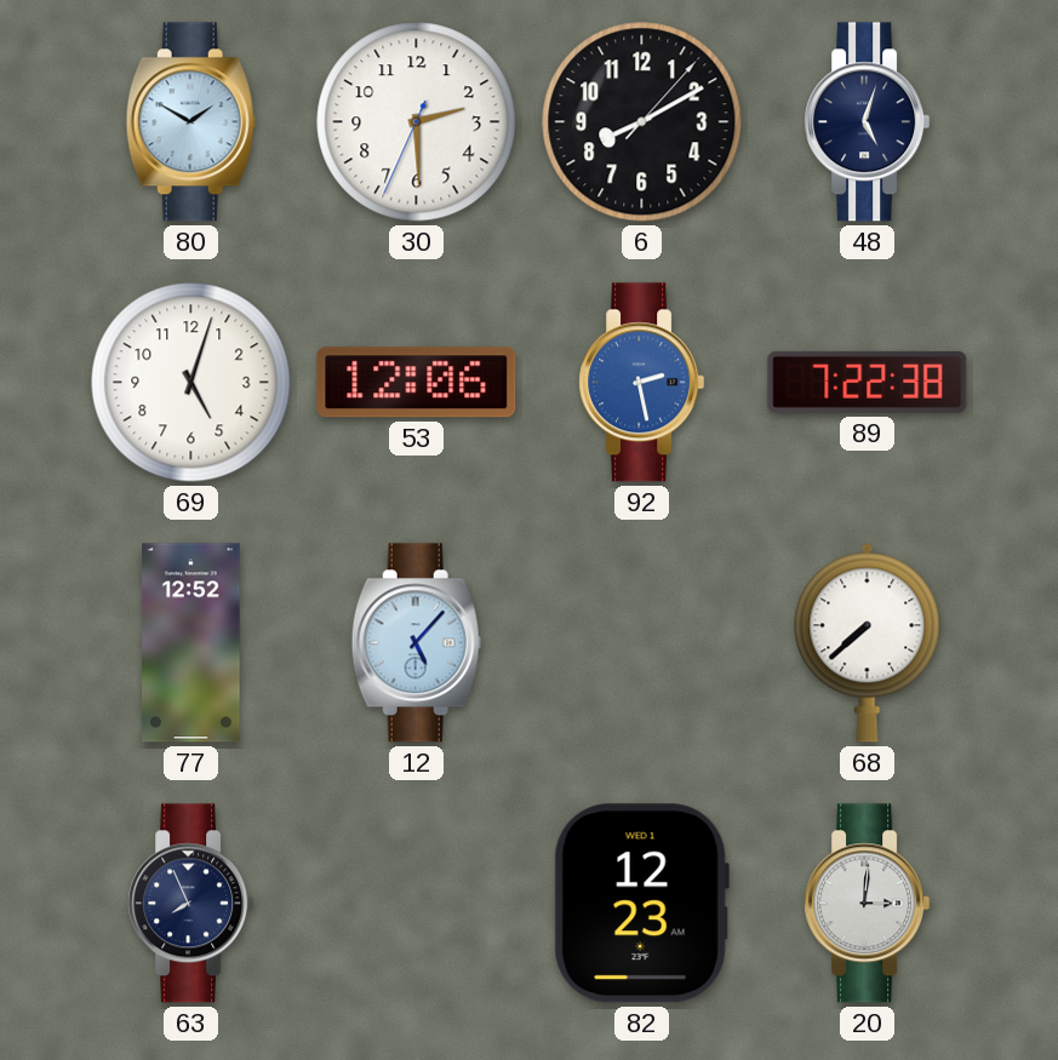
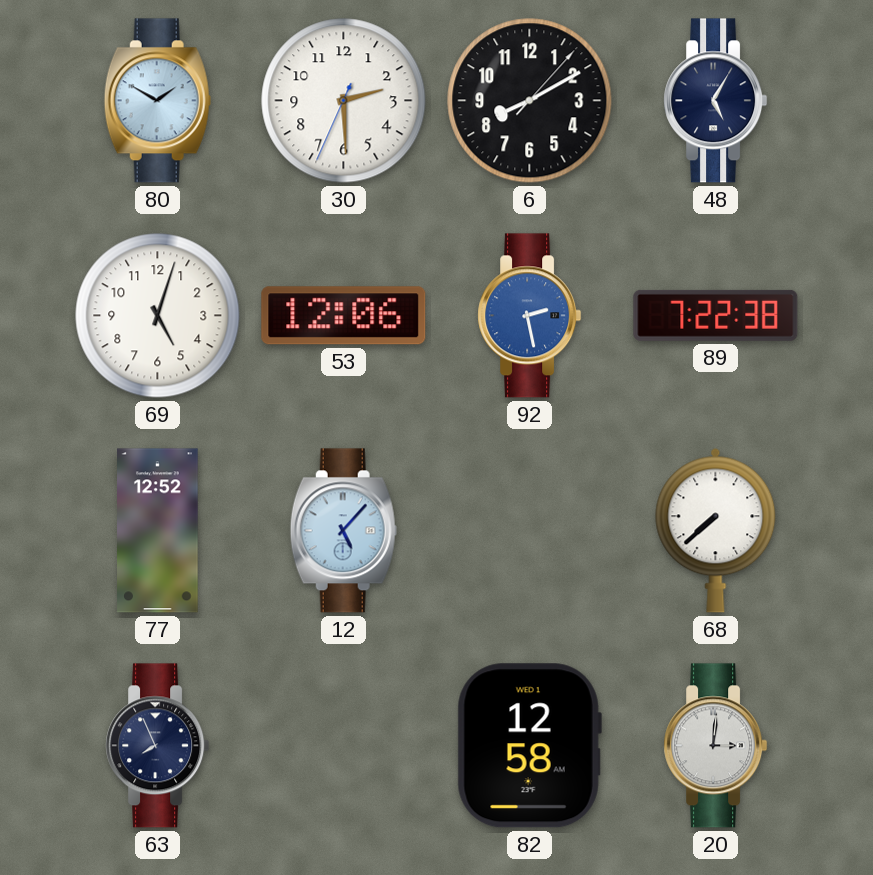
48: 5:03 -> 5:05 (716, 101)
82: 12:23 -> 12:58 (529, 746)
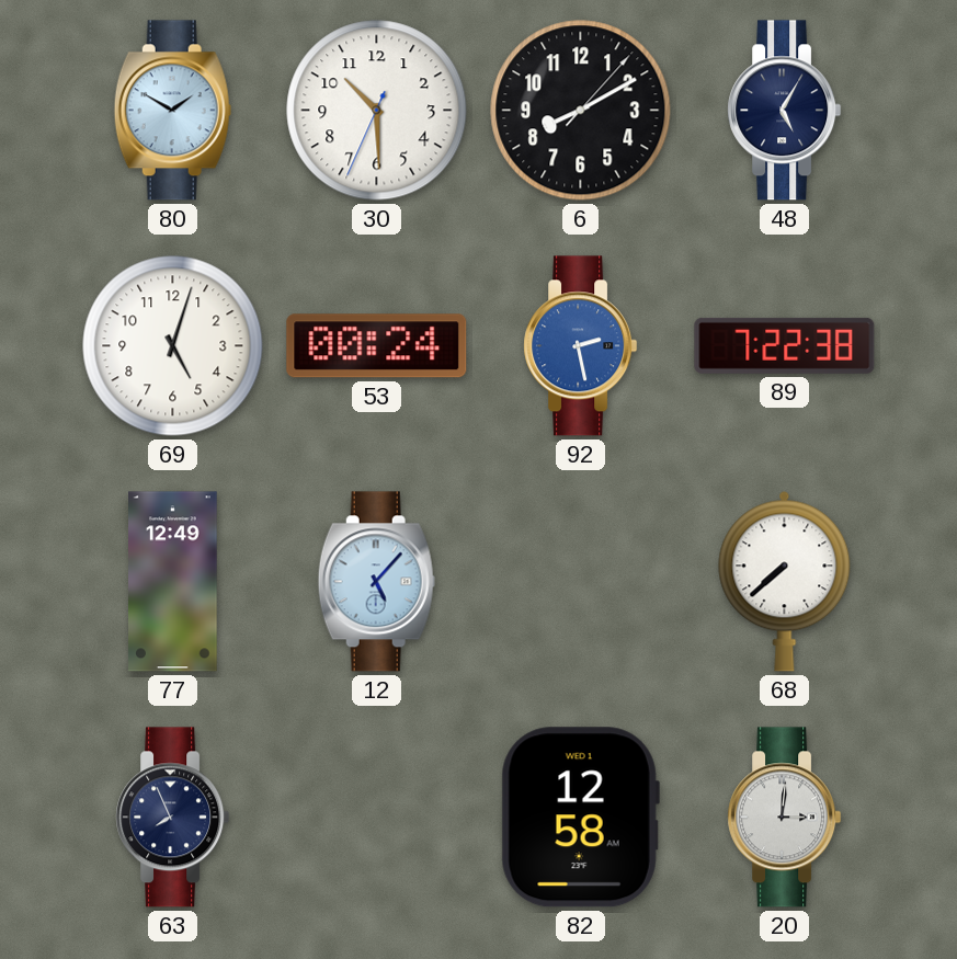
30: 2:29 -> 10:29 (377, 111)
53: 12:06 -> 00:24 (377, 346)
77: 12:52 -> 12:49 (173, 582)
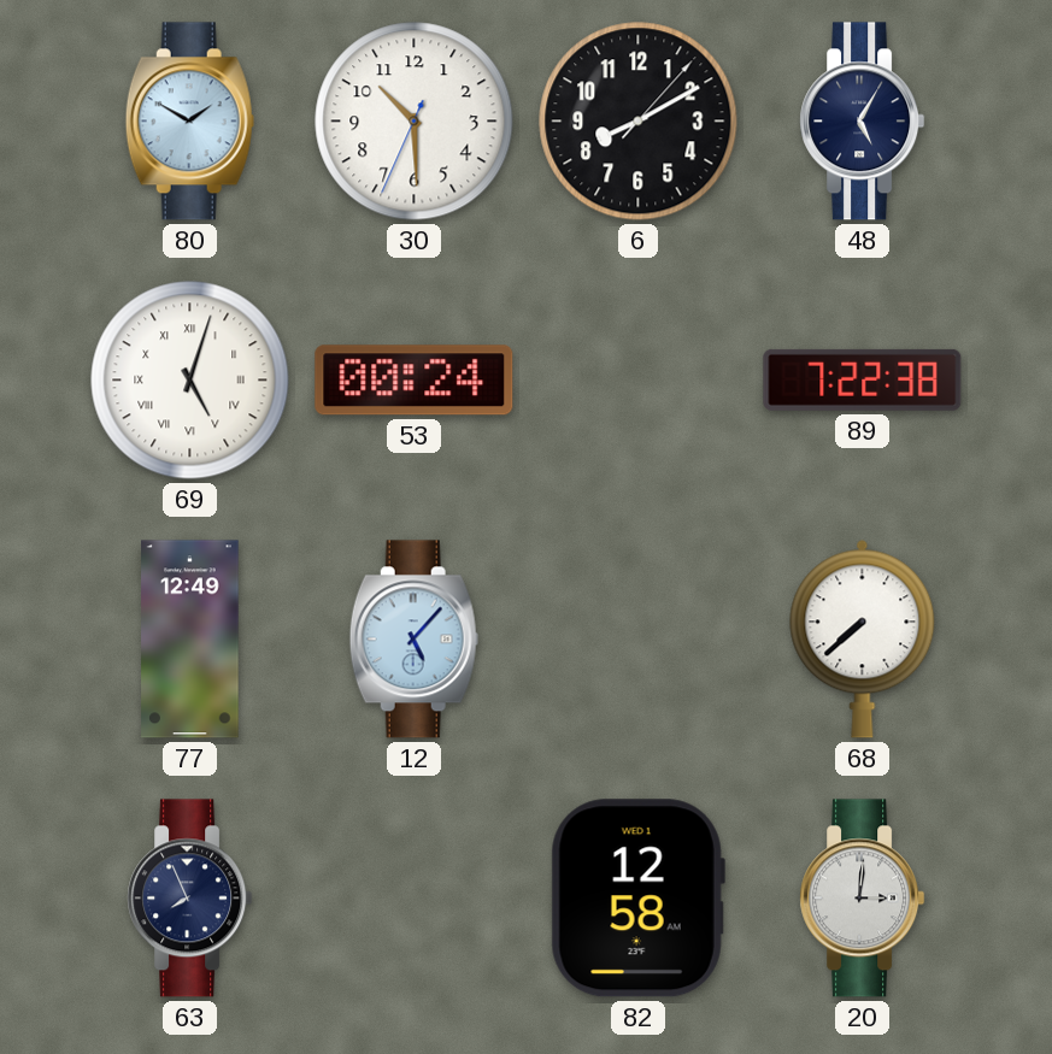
69 numerals: Arabic -> Roman (190, 381)
92: 2:28 -> none (581, 346)
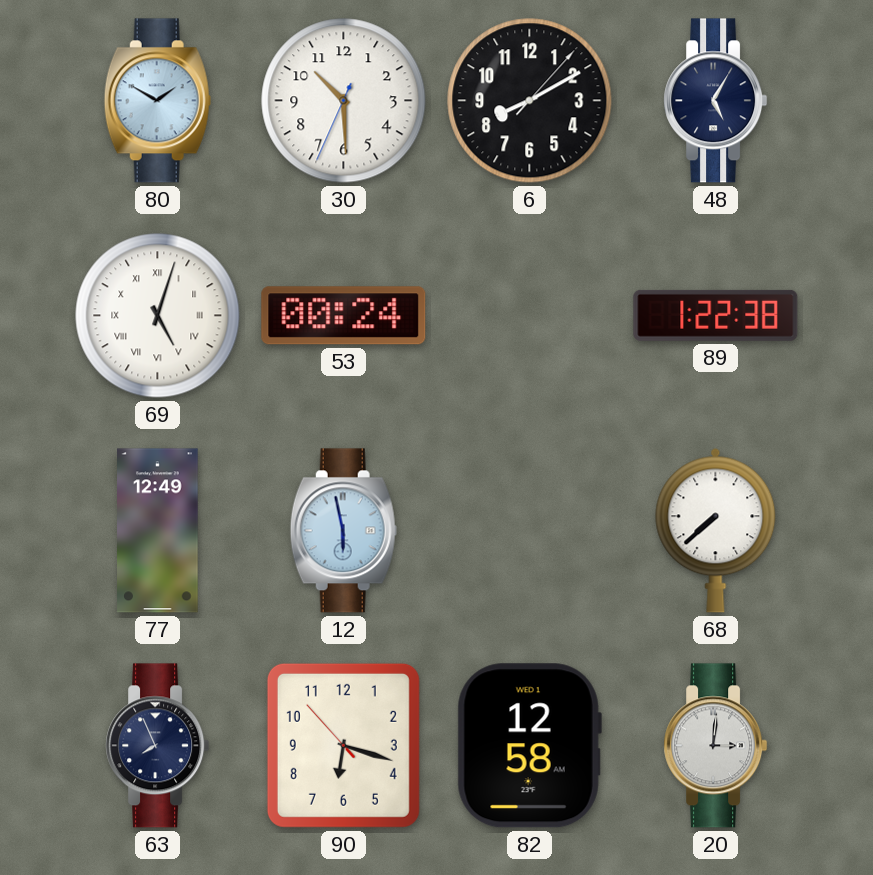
89: 7:22 -> 1:22 (716, 315)
12: 5:07 -> 5:58 (343, 531)
90: none -> 6:17 (343, 745)
